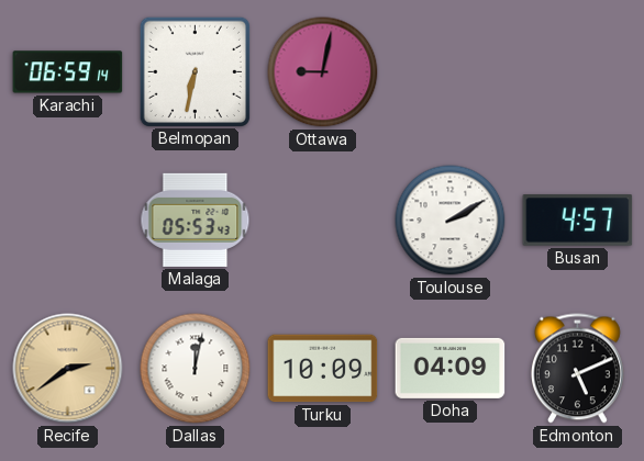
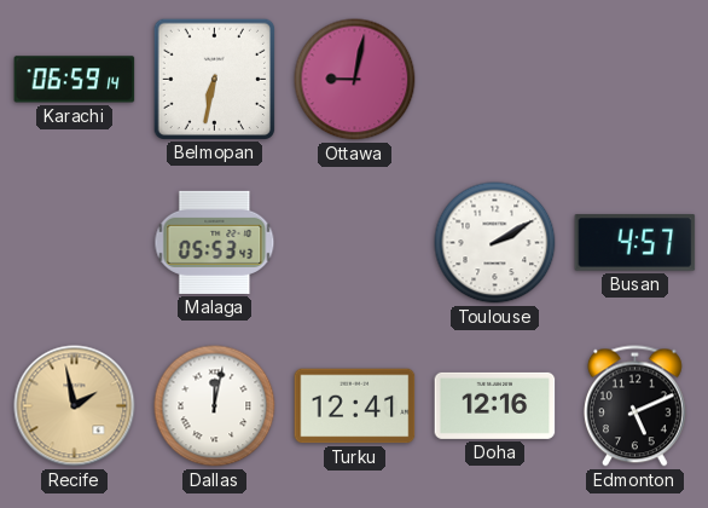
Recife: 2:39 -> 1:58 (75, 406)
Turku: 10:09 -> 12:41 (355, 406)
Doha: 04:09 -> 12:16 (495, 405)
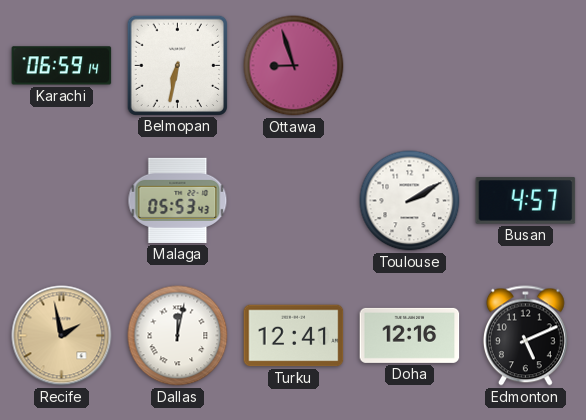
Ottawa: 9:02 -> 8:57 (294, 66)
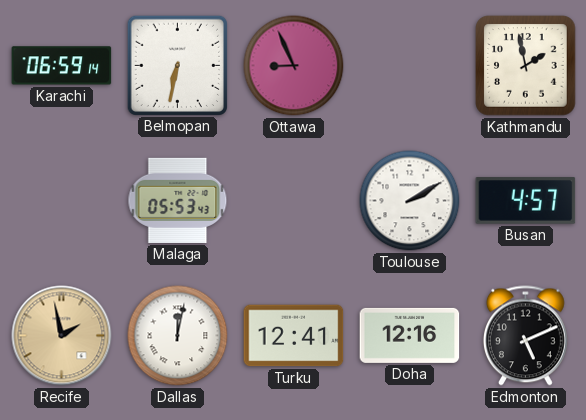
Ottawa: 8:57 -> 8:56 (294, 66)
Kathmandu: none -> 1:58 (526, 66)
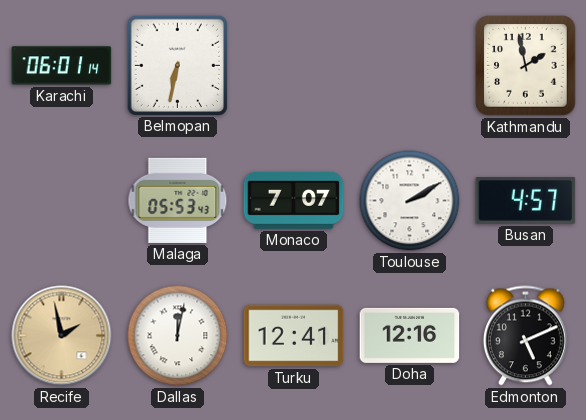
Karachi: 06:59 -> 06:01 (62, 66)
Ottawa: 8:56 -> none (294, 66)
Monaco: none -> 7:07 (294, 200)
